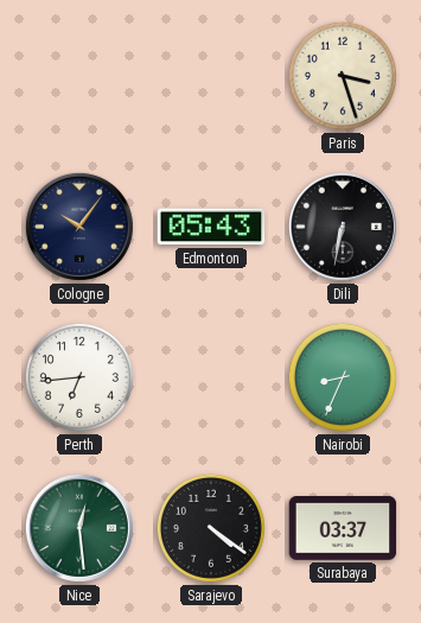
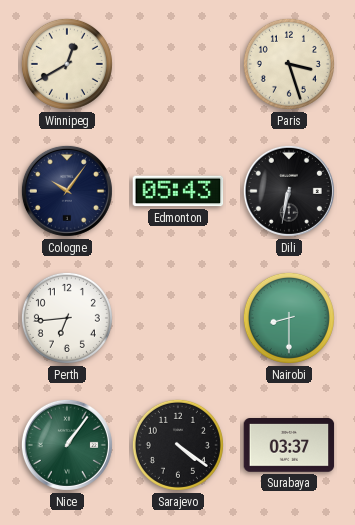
Winnipeg: none -> 12:40 (67, 64)
Nairobi: 8:34 -> 8:30 (289, 318)
Nice: 12:29 -> 1:06 (67, 445)
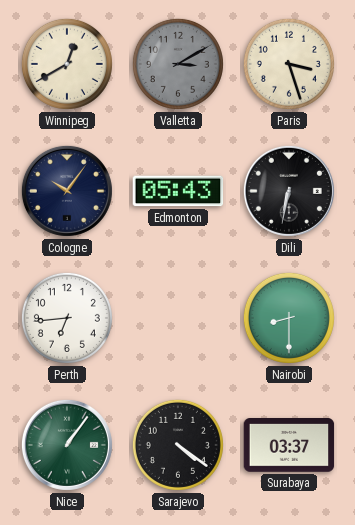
Valletta: none -> 3:10 (178, 64)
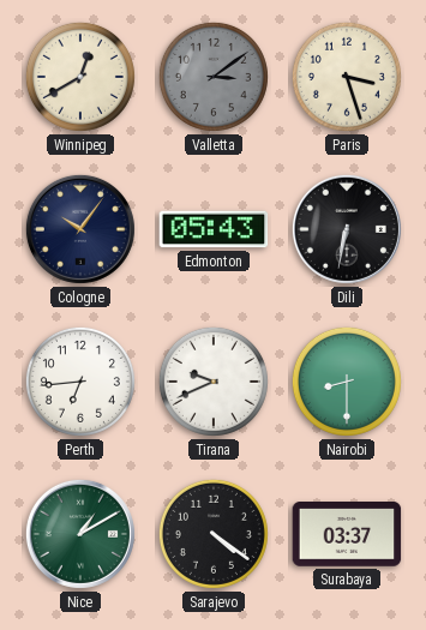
Valletta: 3:10 -> 3:09 (214, 77)
Tirana: none -> 9:41 (214, 382)
Nice: 1:06 -> 1:10 (80, 534)
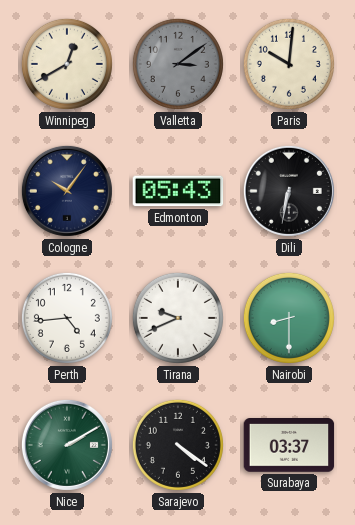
Paris: 3:27 -> 10:01 (289, 64)
Perth: 6:44 -> 4:44 (67, 318)
Nice: 1:10 -> 2:10 (67, 445)
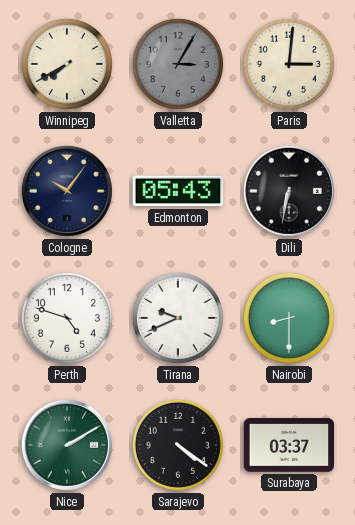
Winnipeg: 12:40 -> 7:40 (67, 64)
Valletta: 3:09 -> 3:05 (178, 64)
Paris: 10:01 -> 3:01 (289, 64)
Perth: 4:44 -> 4:48 (67, 318)
